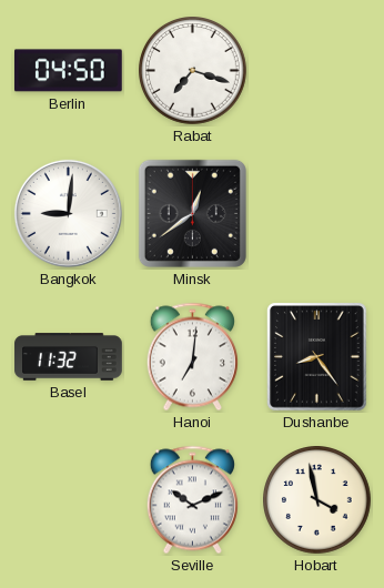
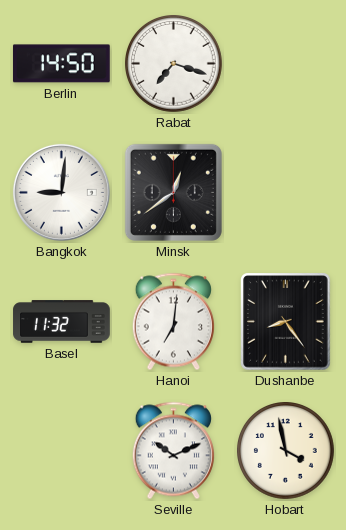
Berlin: 04:50 -> 14:50 (61, 64)
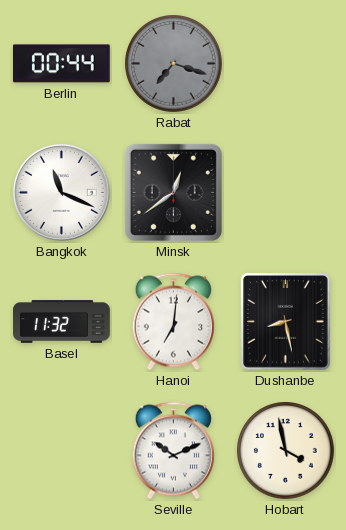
Berlin: 14:50 -> 00:44 (61, 64)
Rabat dial: white -> grey (174, 64)
Bangkok: 9:01 -> 11:19 (61, 192)
Dushanbe: 8:24 -> 8:28 (286, 322)
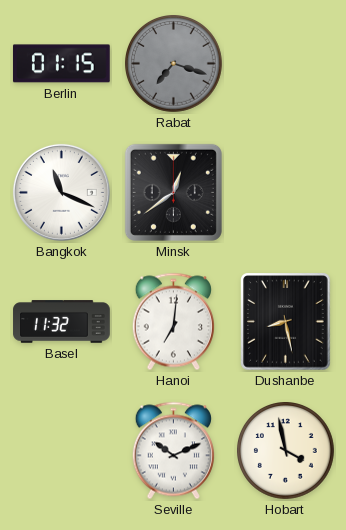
Berlin: 00:44 -> 01:15 (61, 64)
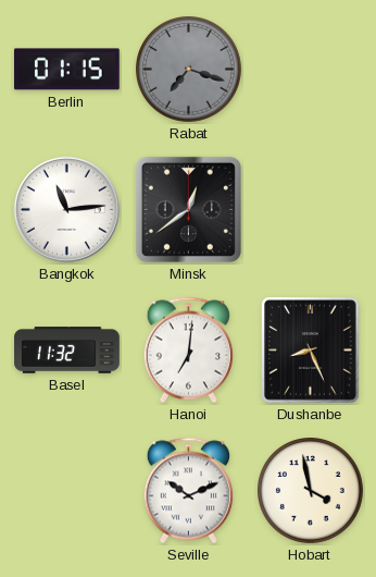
Bangkok: 11:19 -> 11:14 (66, 209)
Dushanbe: 8:28 -> 8:26 (311, 351)
